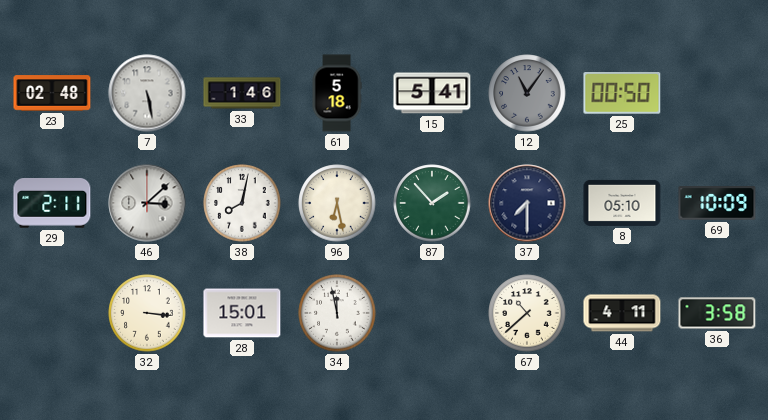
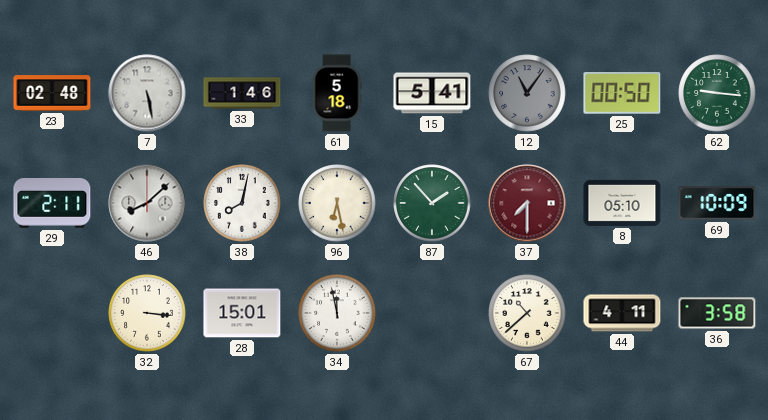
62: none -> 9:16 (717, 93)
46: 3:08 -> 8:08 (147, 203)
37 dial: navy -> burgundy (527, 203)
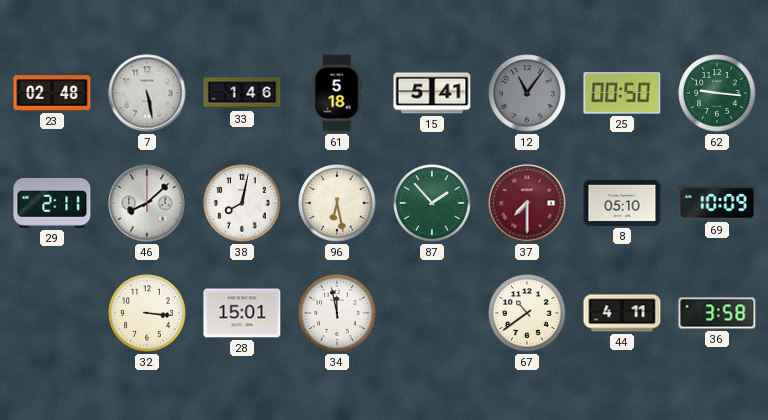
67: 10:38 -> 10:39 (527, 313)
